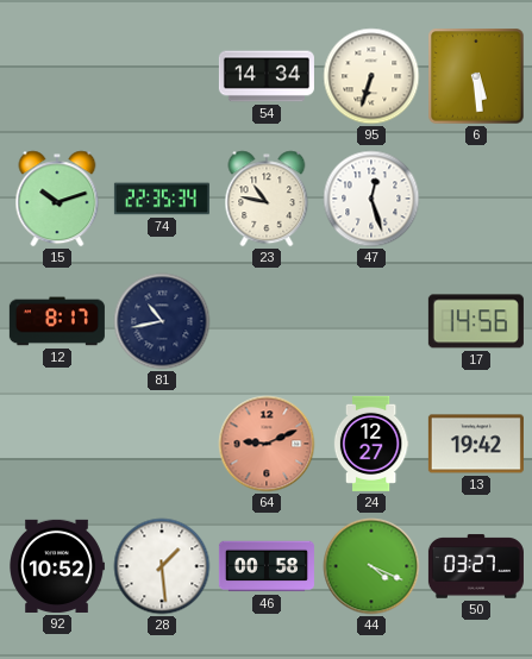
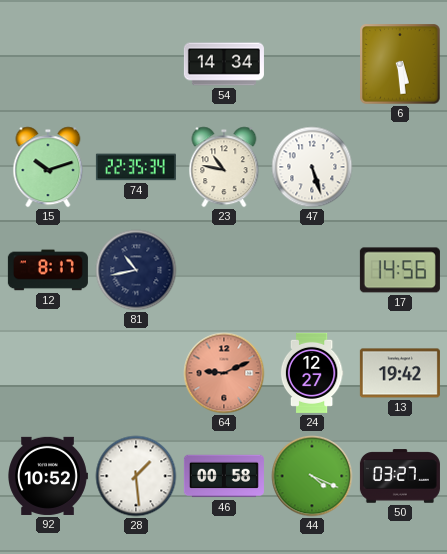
95: 6:33 -> none (371, 76)
47: 12:27 -> 5:27 (312, 167)
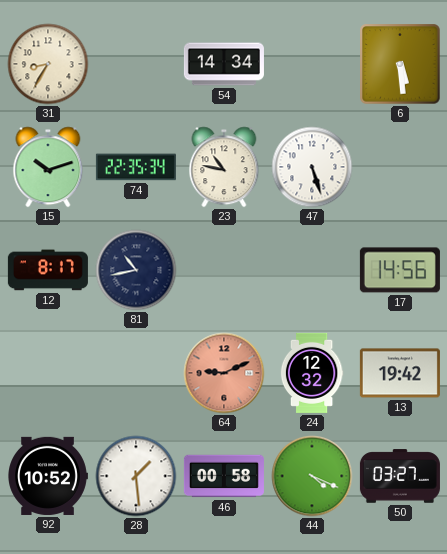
31: none -> 8:35 (48, 64)
24: 12:27 -> 12:32 (312, 373)
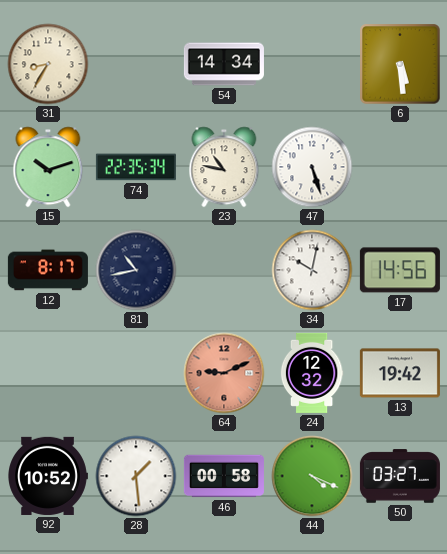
34: none -> 10:02 (312, 270)
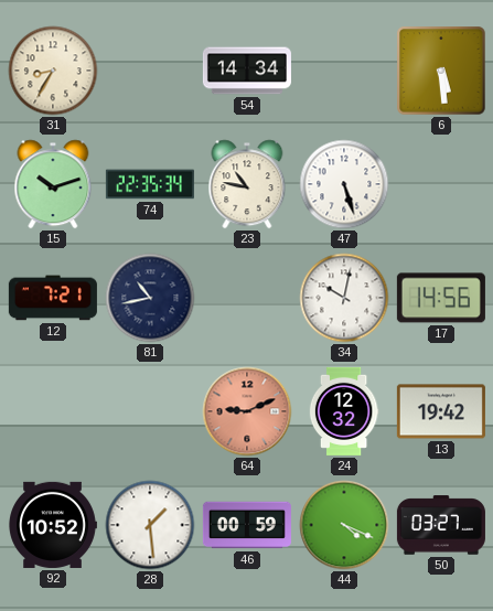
12: 8:17 -> 7:21 (53, 298)
46: 00:58 -> 00:59 (247, 525)
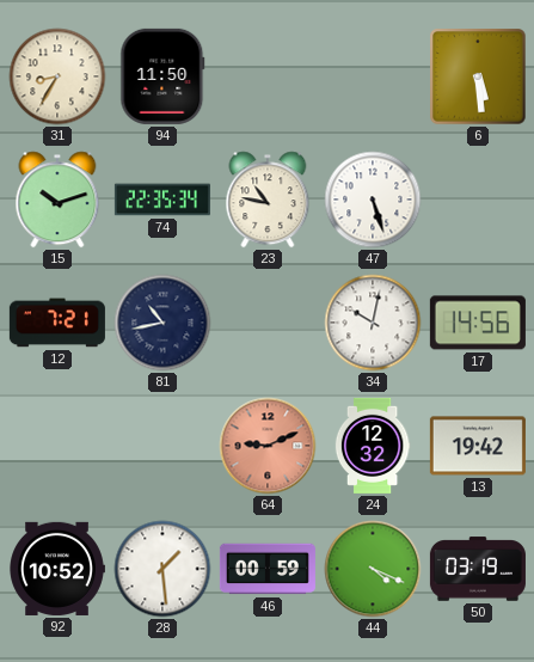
94: none -> 11:50 (162, 76)
54: 14:34 -> none (247, 71)
50: 03:27 -> 03:19 (478, 569)
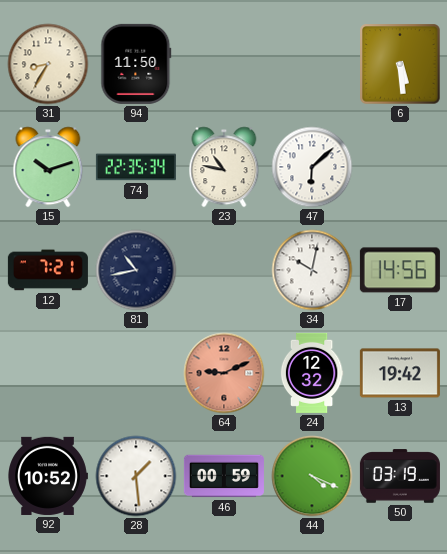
47: 5:27 -> 6:08 (312, 167)
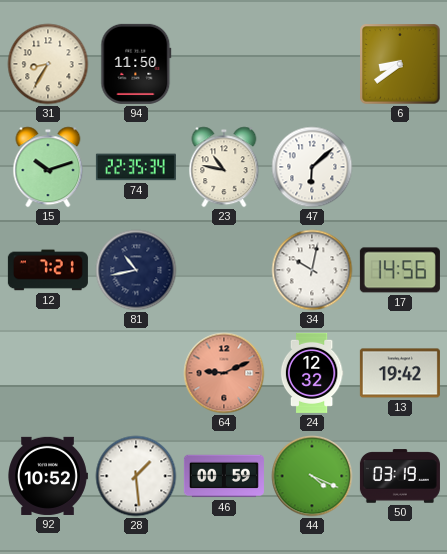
6: 5:29 -> 8:39 (400, 64)
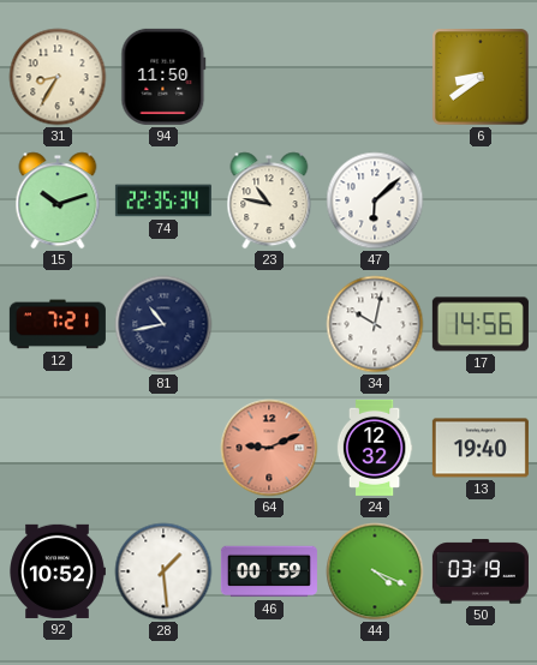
13: 19:42 -> 19:40 (481, 448)
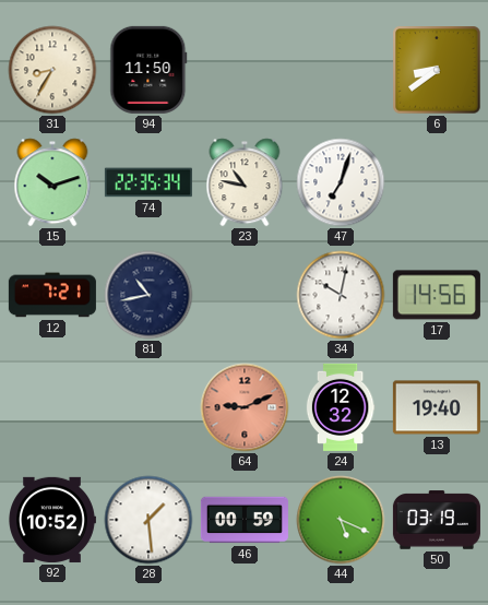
47: 6:08 -> 7:03 (341, 182)
44: 4:19 -> 5:19 (341, 520)
